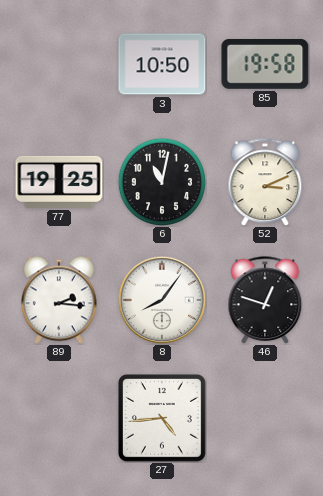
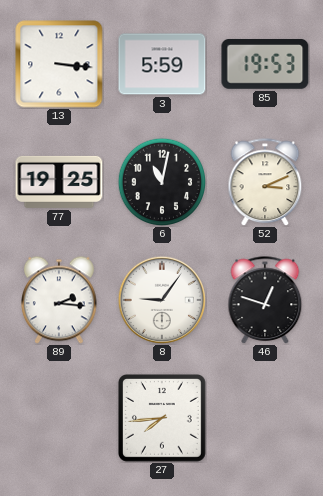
13: none -> 3:16 (59, 64)
3: 10:50 -> 5:59 (162, 64)
85: 19:58 -> 19:53 (265, 65)
8: 8:06 -> 9:06 (161, 299)
27: 4:44 -> 7:44 (162, 418)
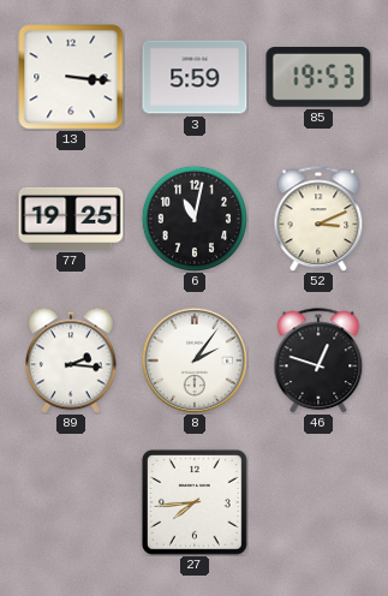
8: 9:06 -> 2:06 (193, 359)
